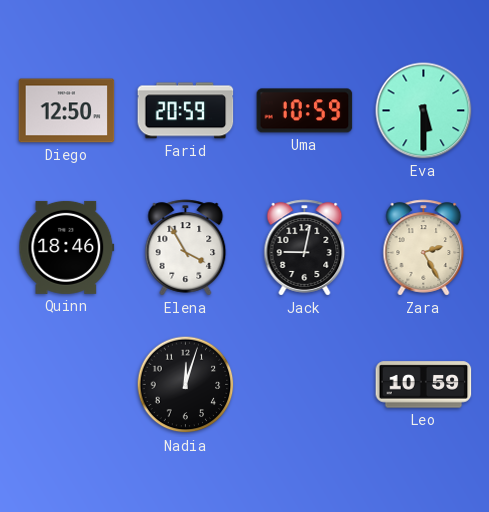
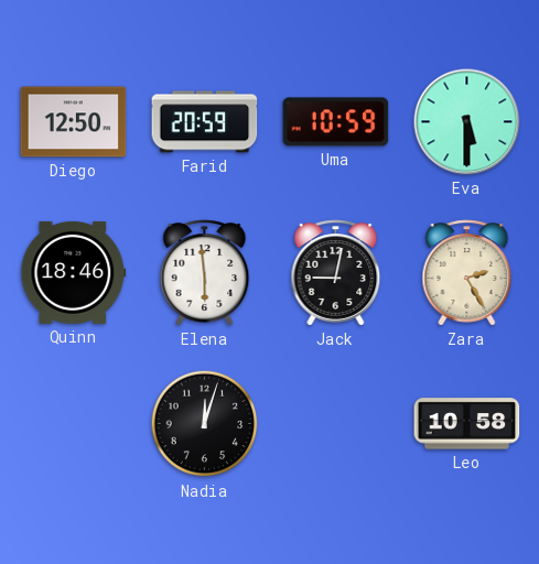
Elena: 3:55 -> 5:59 (205, 273)
Leo: 10:59 -> 10:58 (467, 424)
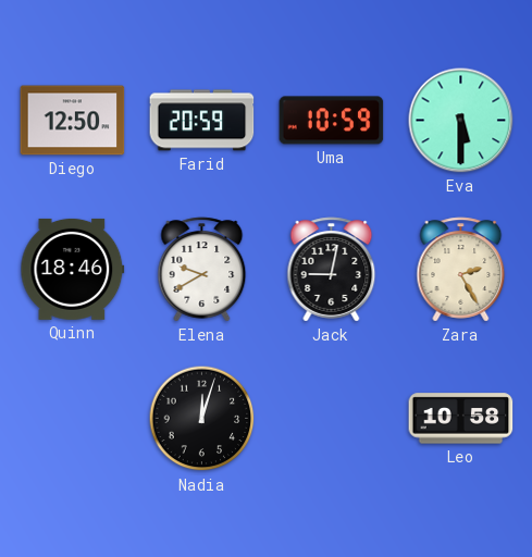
Elena: 5:59 -> 9:40 (202, 270)
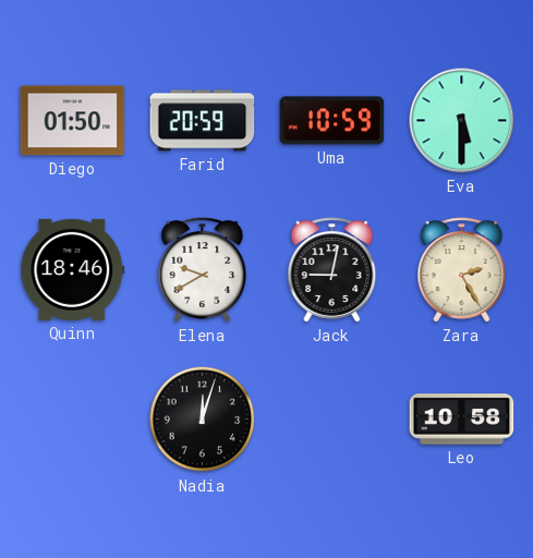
Diego: 12:50 -> 01:50 (73, 121)
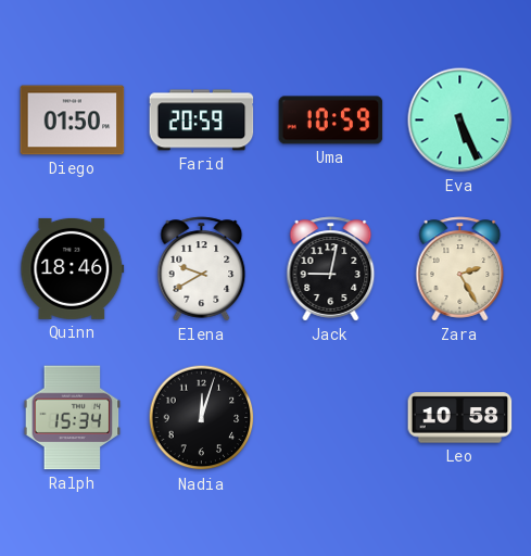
Eva: 5:30 -> 5:26 (460, 121)
Ralph: none -> 15:34 (73, 418)
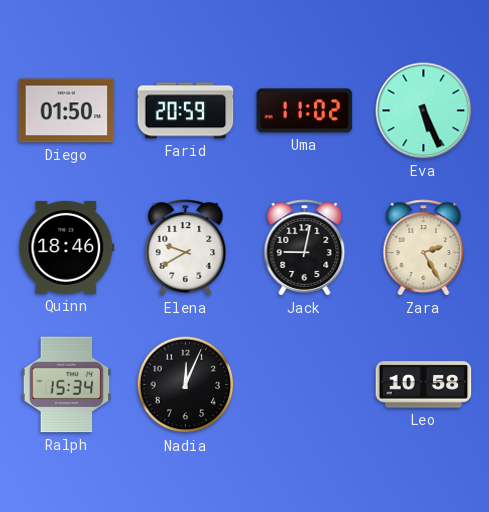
Uma: 10:59 -> 11:02 (305, 111)
Nadia: 12:03 -> 12:04 (186, 385)
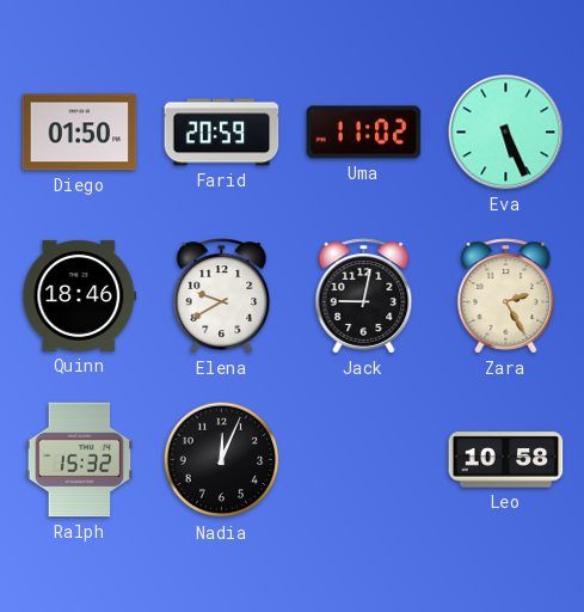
Ralph: 15:34 -> 15:32 (80, 460)
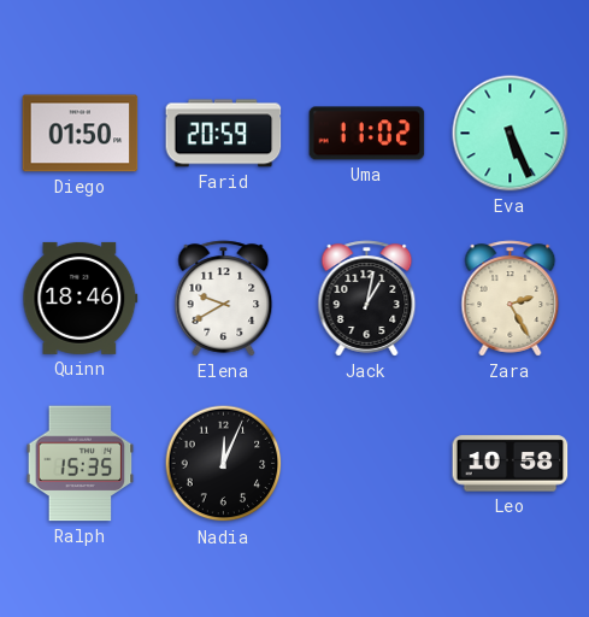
Jack: 9:02 -> 1:02 (367, 299)
Ralph: 15:32 -> 15:35 (81, 464)
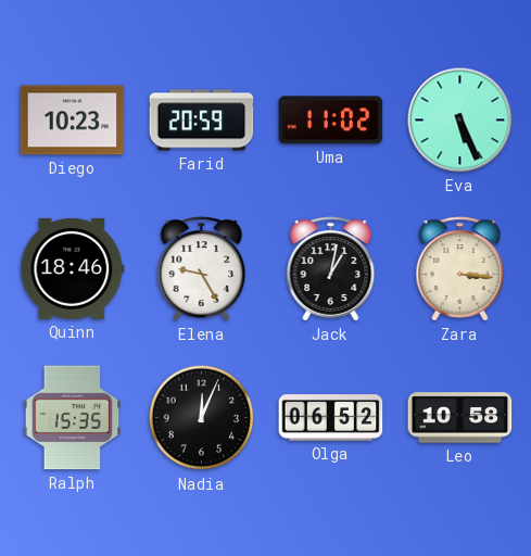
Diego: 01:50 -> 10:23 (73, 121)
Elena: 9:40 -> 9:25 (202, 269)
Zara: 2:25 -> 3:16 (460, 269)
Olga: none -> 06:52 (331, 418)
